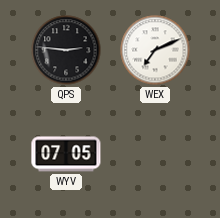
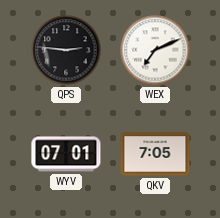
WYV: 07:05 -> 07:01 (66, 154)
QKV: none -> 7:05 (155, 154)
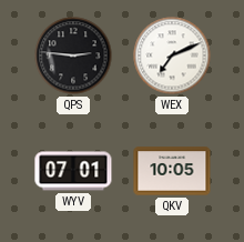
QKV: 7:05 -> 10:05 (172, 171)
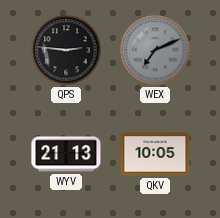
WEX dial: white -> grey (155, 50)
WYV: 07:01 -> 21:13 (66, 154)
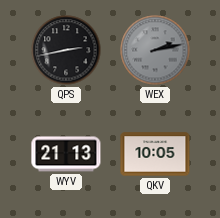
QPS: 2:46 -> 2:43 (66, 50)
WEX: 7:11 -> 2:13 (155, 50)
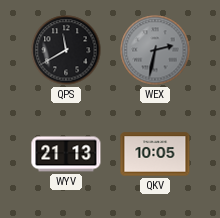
QPS: 2:43 -> 11:40 (66, 50)
WEX: 2:13 -> 2:32 (155, 50)
